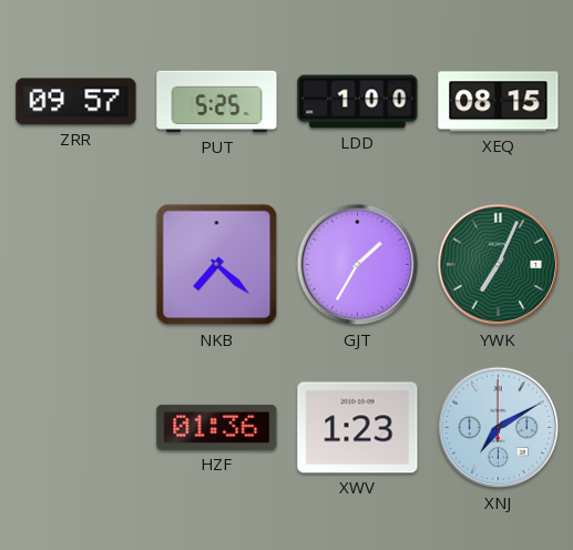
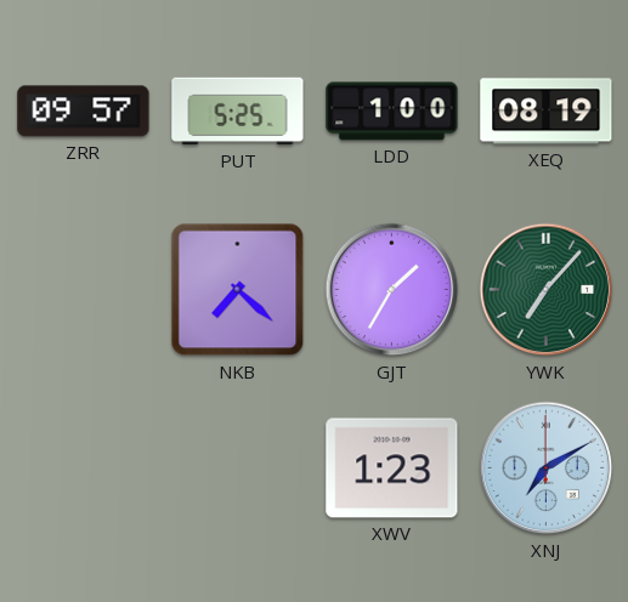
XEQ: 08:15 -> 08:19 (547, 112)
YWK: 7:04 -> 7:07 (547, 290)
HZF: 01:36 -> none (217, 427)
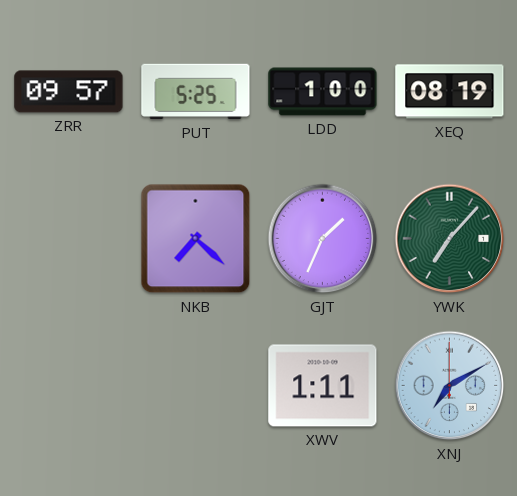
GJT: 1:35 -> 1:34 (323, 239)
XWV: 1:23 -> 1:11 (323, 386)
